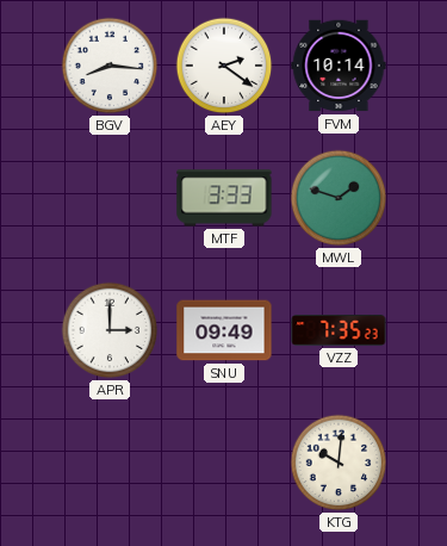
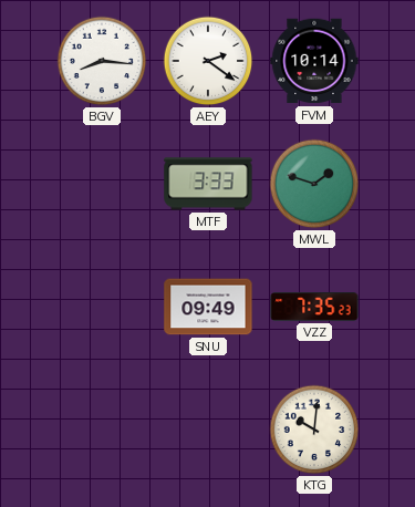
APR: 3:00 -> none (110, 330)
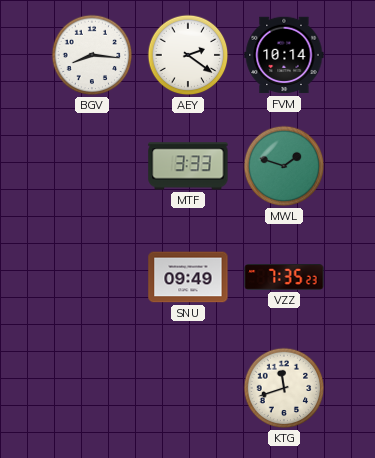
KTG: 10:01 -> 11:42 (284, 388)
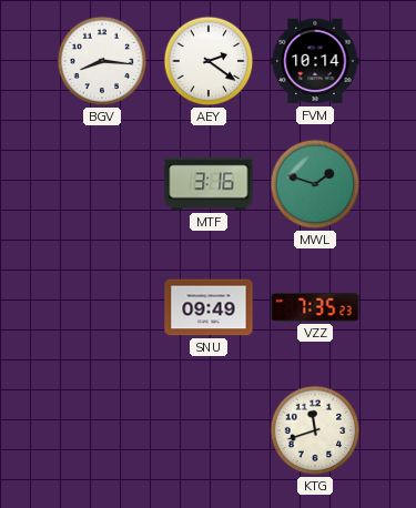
MTF: 3:33 -> 3:16 (209, 184)
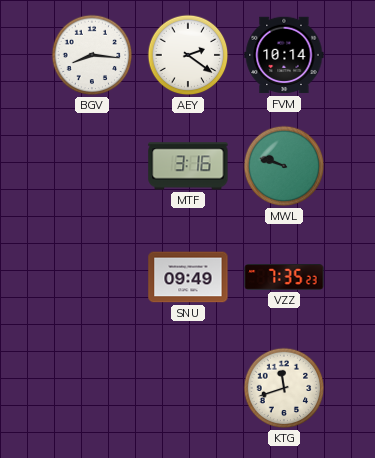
MWL: 1:48 -> 9:48 (284, 166)
